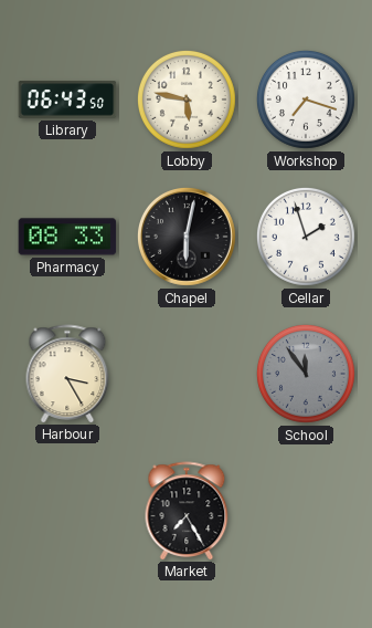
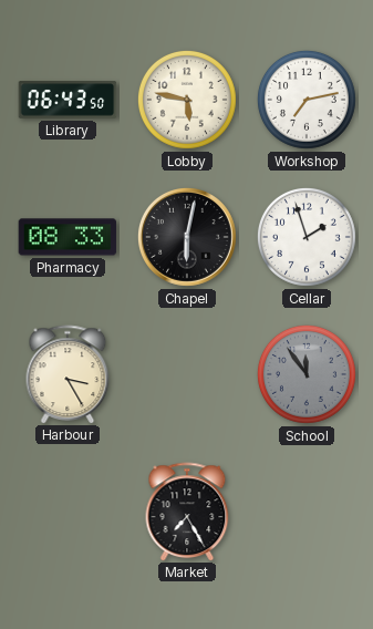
Workshop: 7:18 -> 7:13 (307, 100)
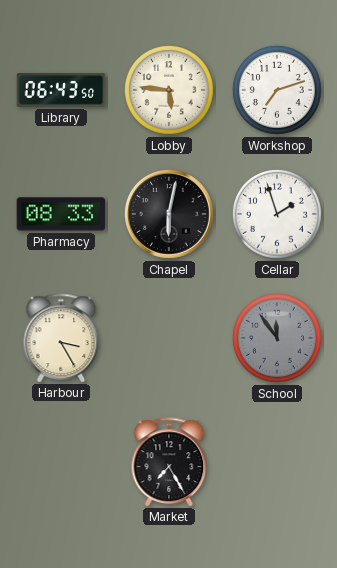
Lobby: 5:47 -> 5:46 (169, 90)
Workshop: 7:13 -> 7:12 (277, 90)
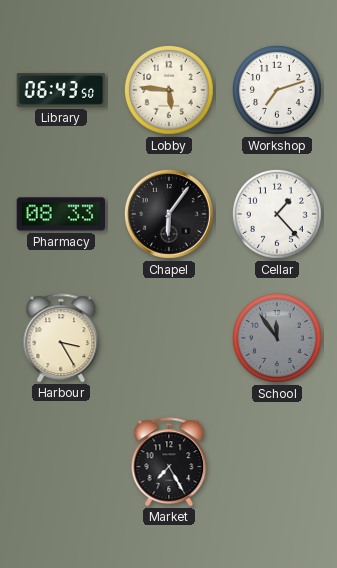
Chapel: 6:02 -> 6:06 (169, 214)
Cellar: 1:57 -> 1:23 (277, 214)
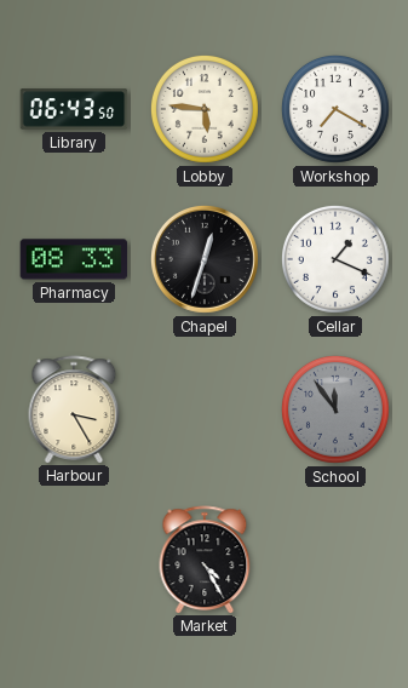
Workshop: 7:12 -> 7:20 (335, 109)
Chapel: 6:06 -> 12:33 (205, 259)
Cellar: 1:23 -> 1:19 (335, 259)
Market: 7:25 -> 4:25 (205, 560)
